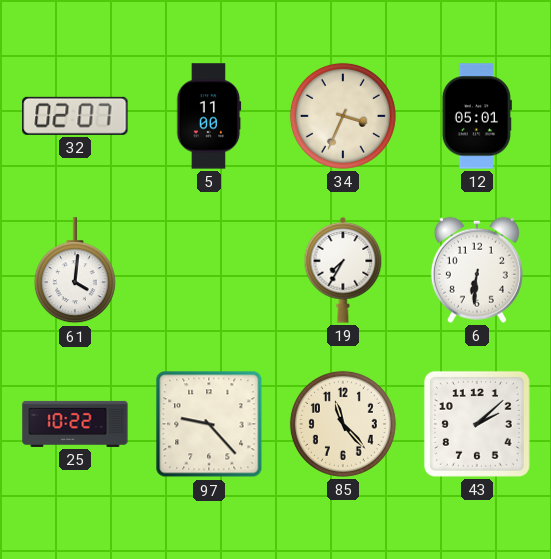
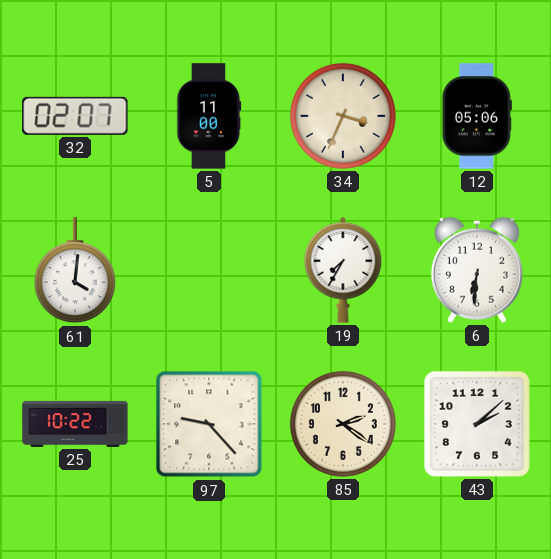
12: 05:01 -> 05:06 (477, 116)
85: 11:23 -> 2:21 (343, 424)
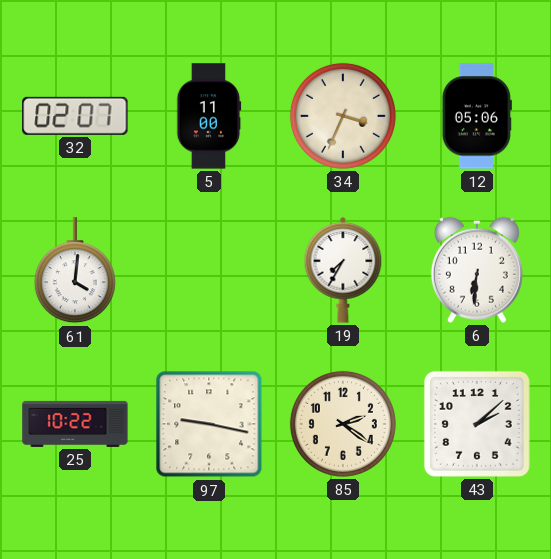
97: 9:23 -> 9:17 (209, 424)
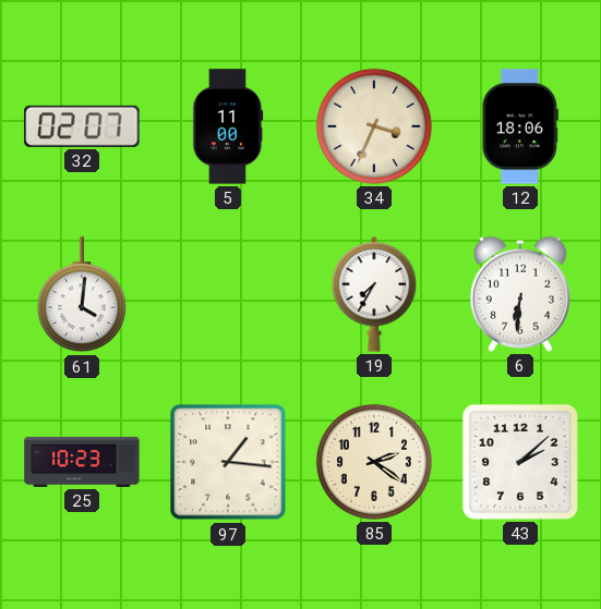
12: 05:06 -> 18:06 (520, 126)
25: 10:22 -> 10:23 (82, 462)
97: 9:17 -> 1:16 (228, 462)
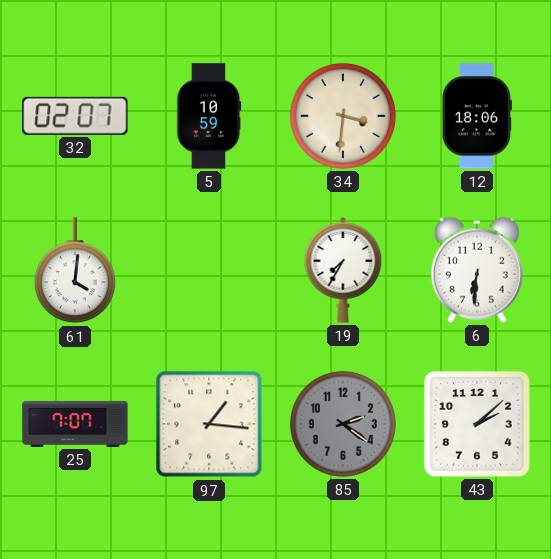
5: 11:00 -> 10:59 (209, 116)
34: 3:34 -> 3:31 (343, 116)
25: 10:23 -> 7:07 (75, 424)
85 dial: cream -> grey (343, 424)
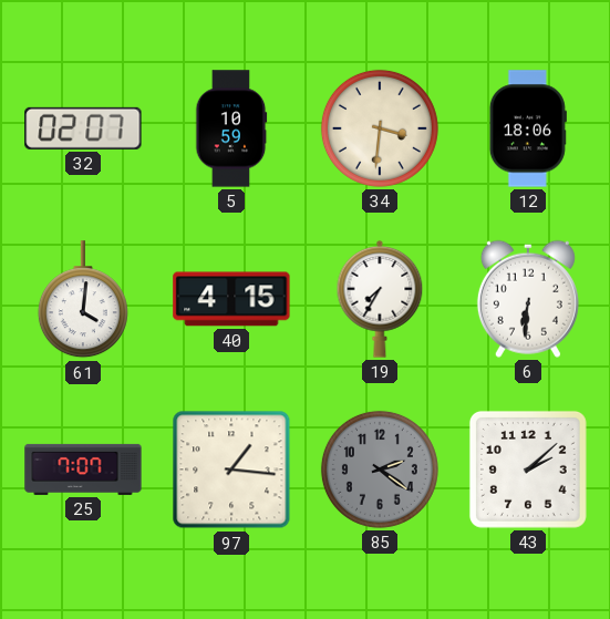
40: none -> 4:15 (231, 299)
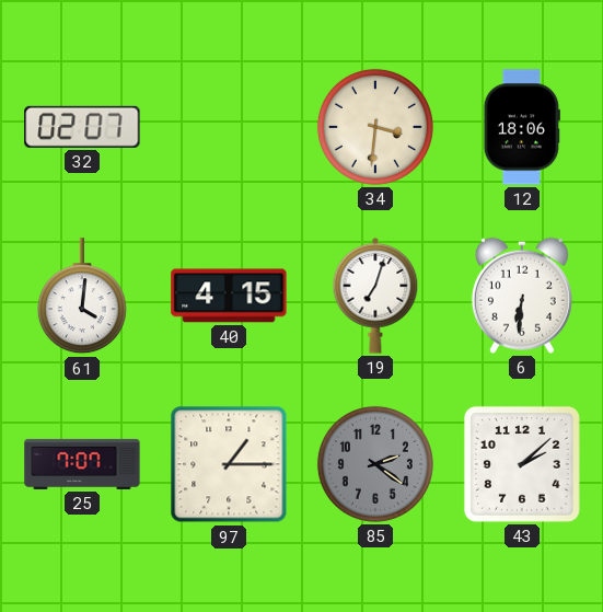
5: 10:59 -> none (231, 128)
19: 7:35 -> 7:03 (375, 296)
97: 1:16 -> 1:15 (229, 464)
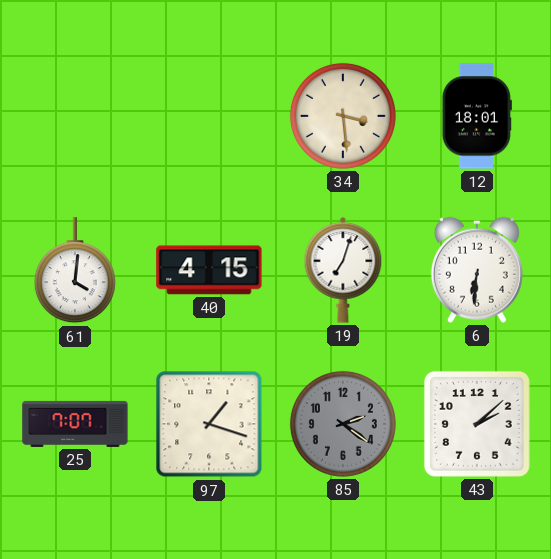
32: 02:07 -> none (82, 127)
34: 3:31 -> 3:29 (343, 116)
12: 18:06 -> 18:01 (477, 116)
97: 1:15 -> 1:18 (209, 424)
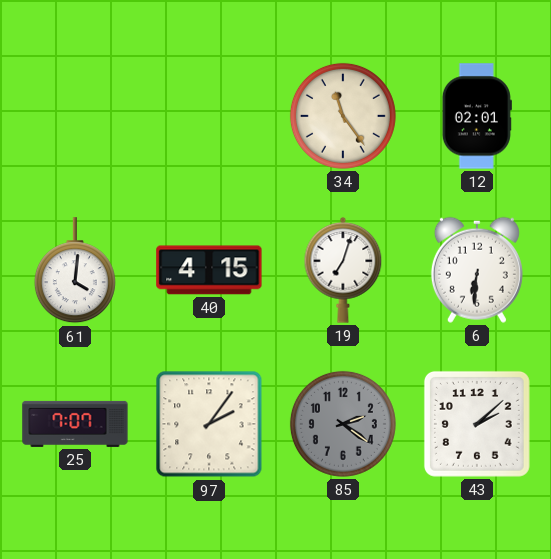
34: 3:29 -> 11:24 (343, 116)
12: 18:01 -> 02:01 (477, 116)
97: 1:18 -> 2:06 (209, 424)
